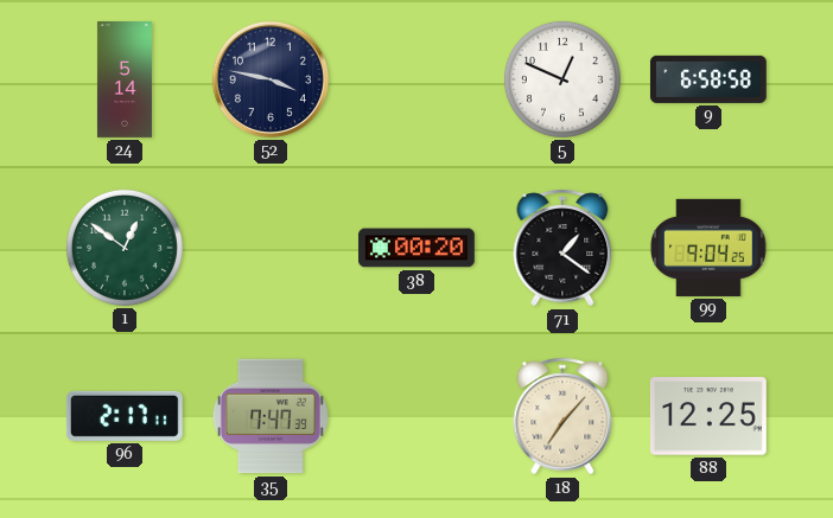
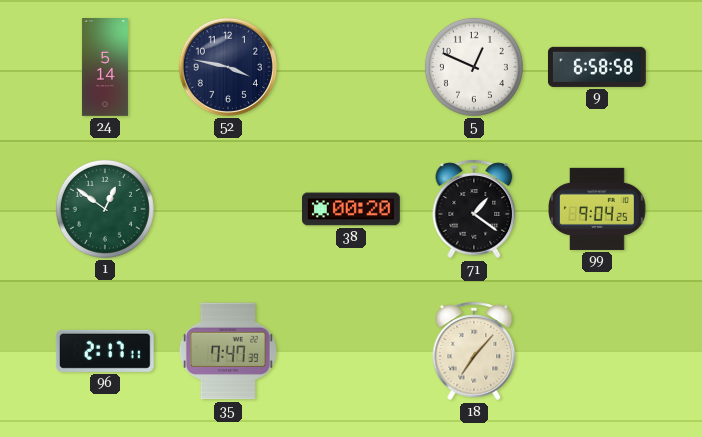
88: 12:25 -> none (708, 416)
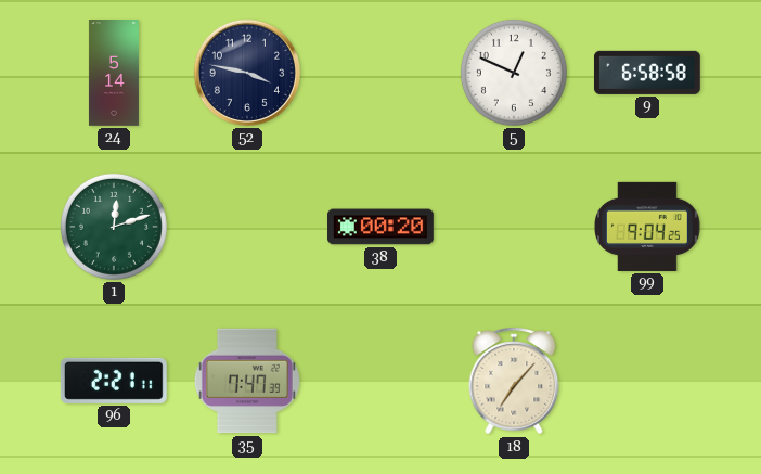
1: 12:51 -> 12:12 (114, 227)
71: 1:21 -> none (474, 209)
96: 2:17 -> 2:21 (114, 381)
